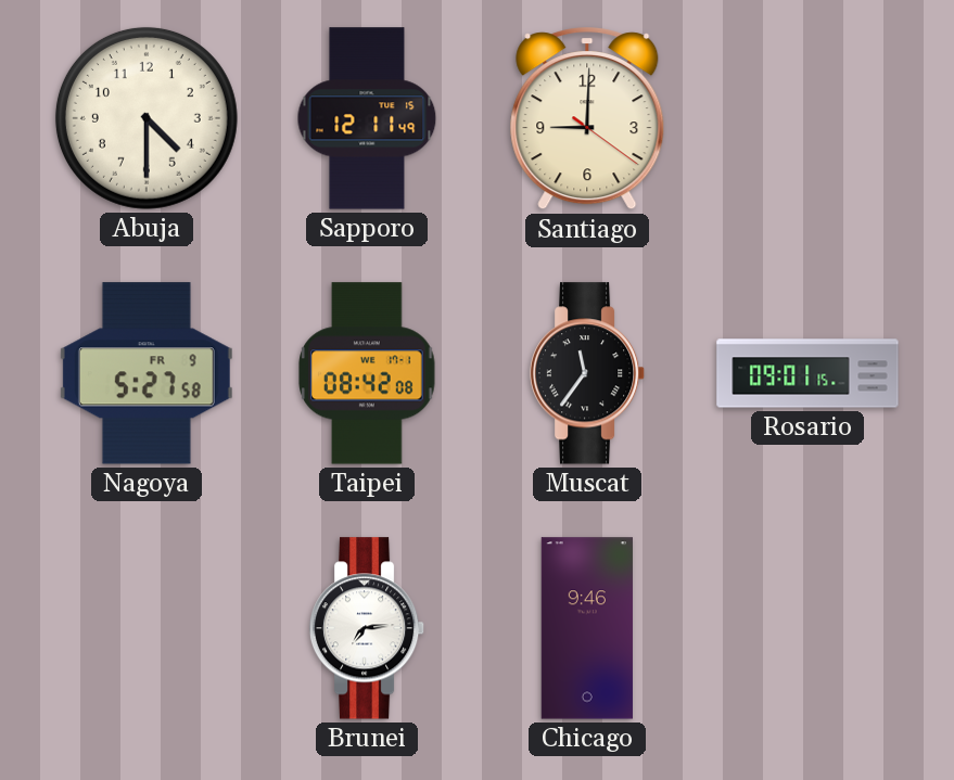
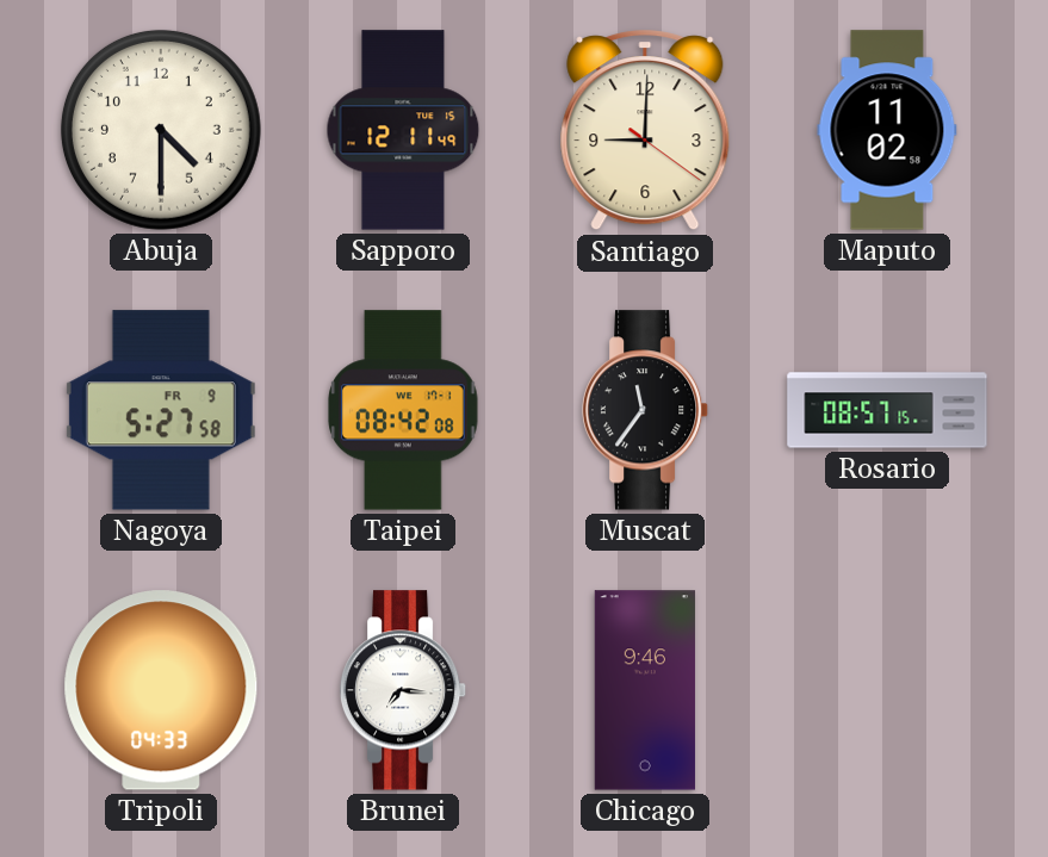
Maputo: none -> 11:02 (887, 130)
Rosario: 09:01 -> 08:57 (887, 410)
Tripoli: none -> 04:33 (161, 690)
Brunei: 7:14 -> 7:16 (403, 690)
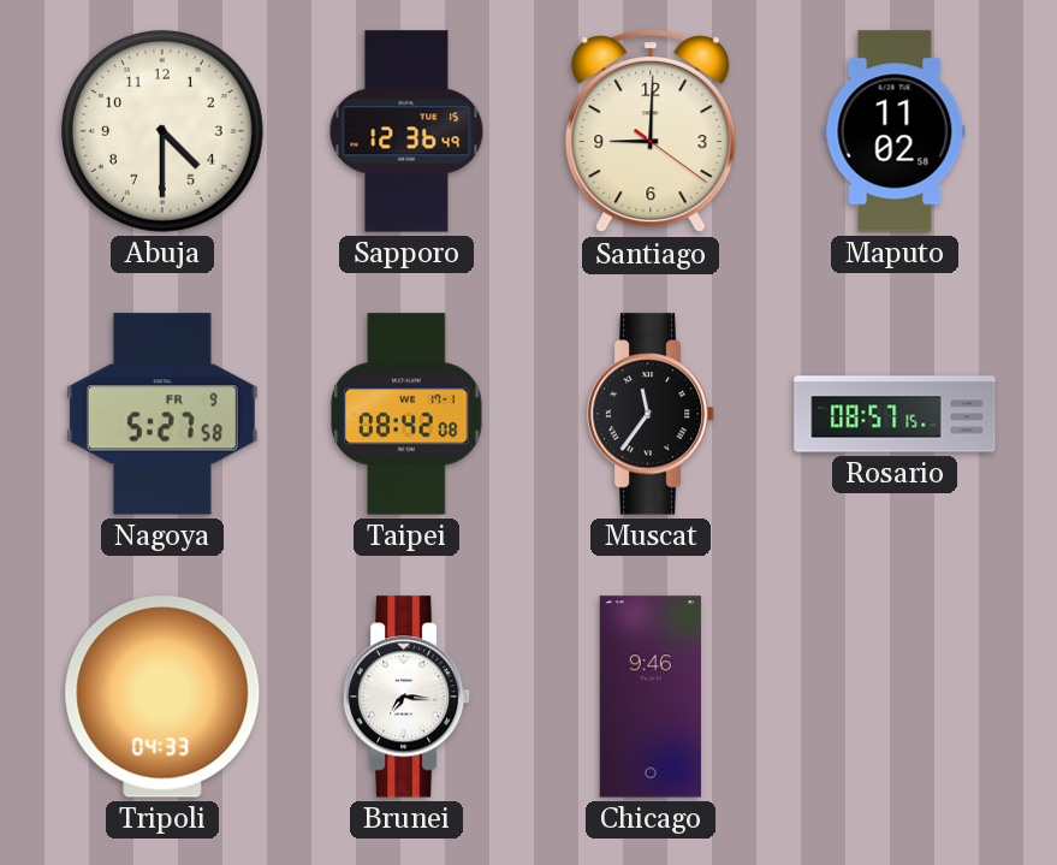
Sapporo: 12:11 -> 12:36 (406, 131)
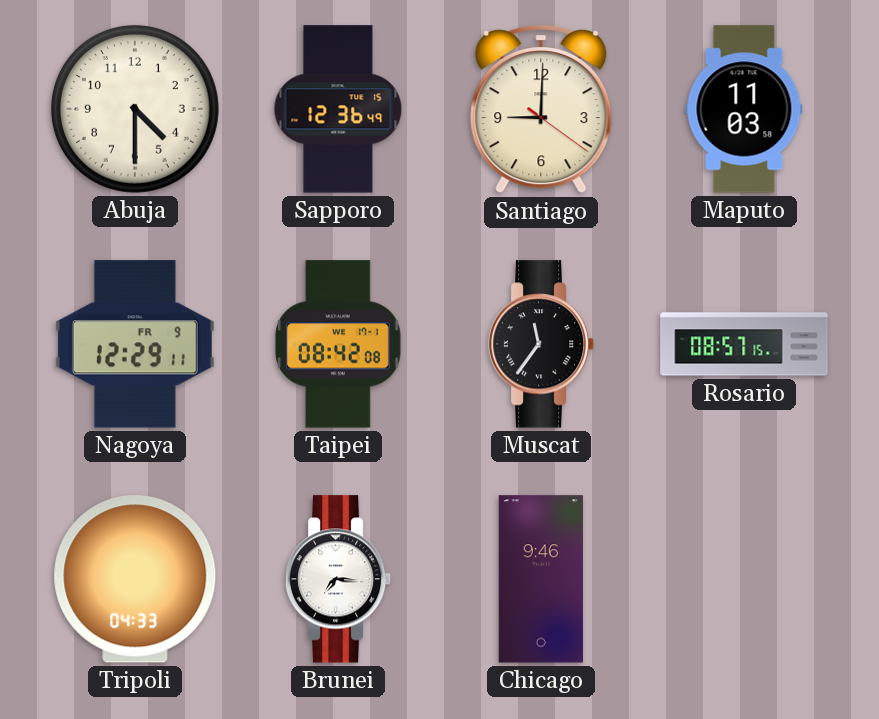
Maputo: 11:02 -> 11:03 (744, 109)
Nagoya: 5:27 -> 12:29 (135, 344)
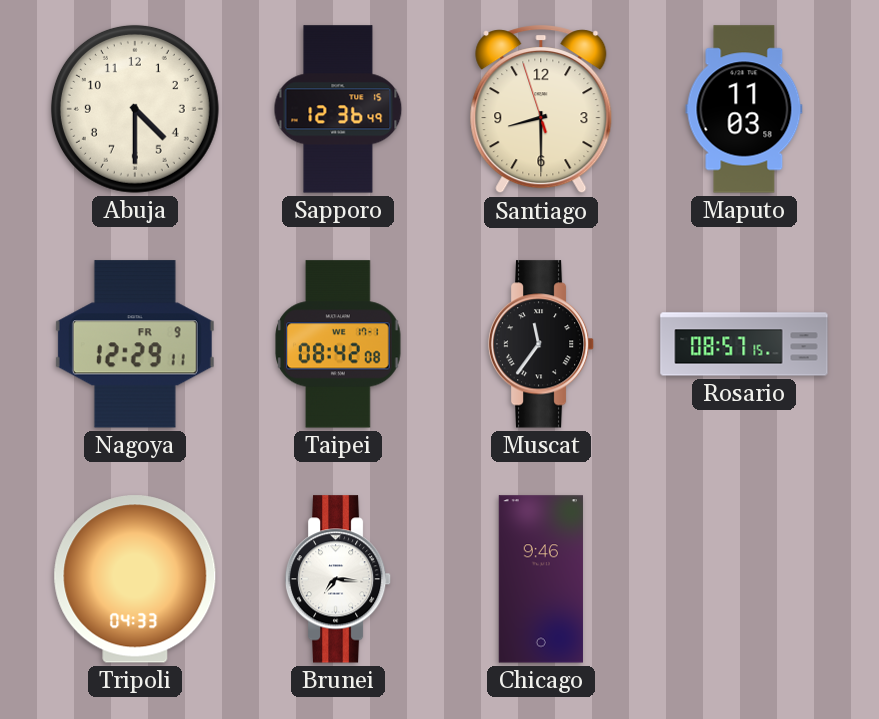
Santiago: 9:00 -> 8:29 (541, 110)
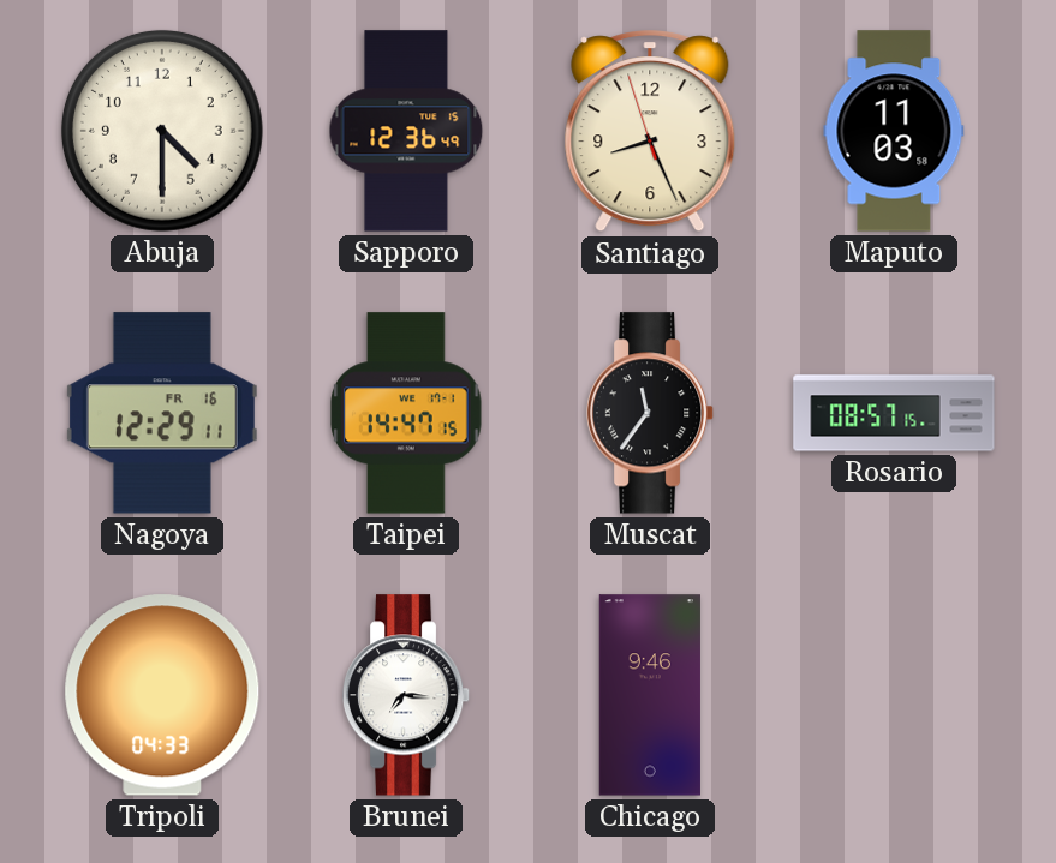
Santiago: 8:29 -> 8:25 (650, 132)
Nagoya date: FR 9 -> FR 16 (162, 413)
Taipei: 08:42 -> 14:47 (406, 413)
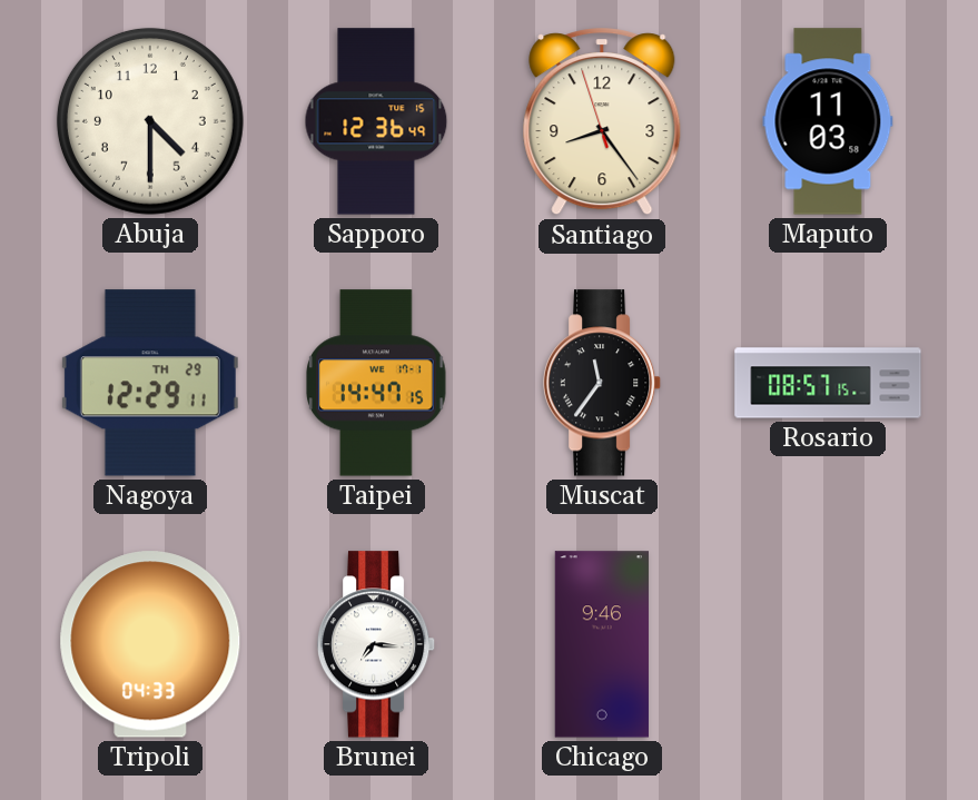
Santiago: 8:25 -> 8:23 (602, 122)
Nagoya date: FR 16 -> TH 29 (150, 383)
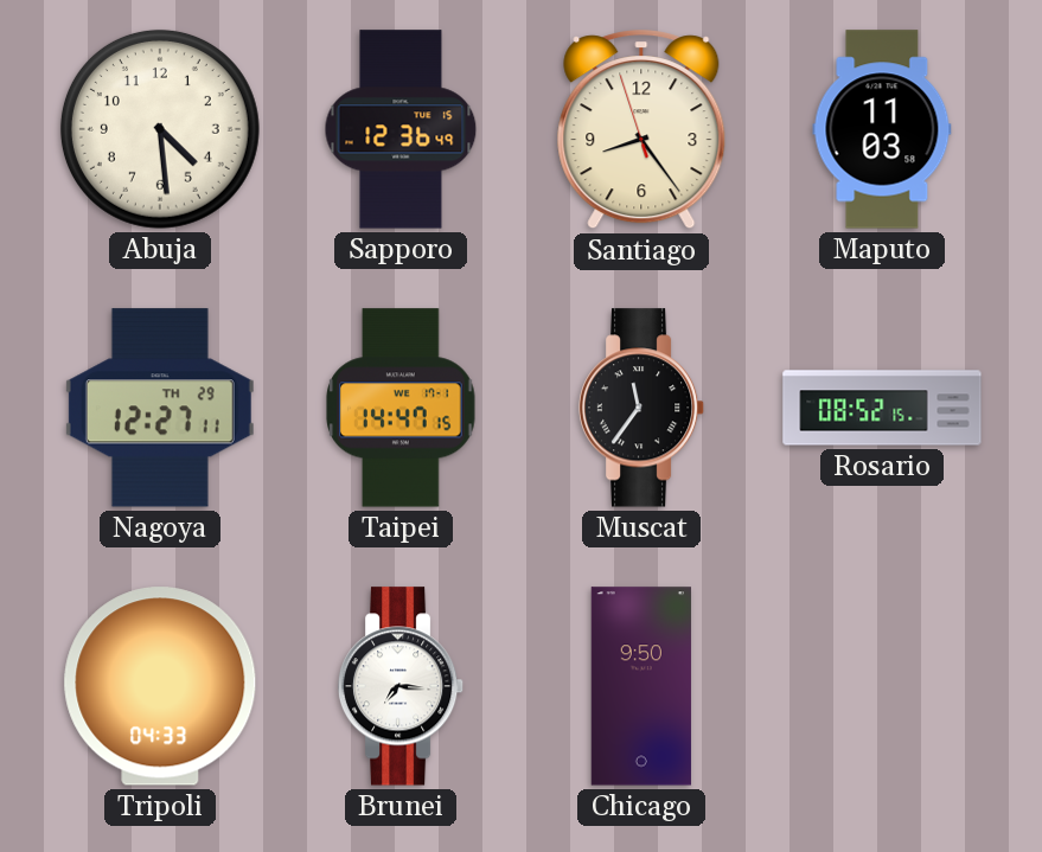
Abuja: 4:30 -> 4:29 (160, 129)
Nagoya: 12:29 -> 12:27 (160, 408)
Rosario: 08:57 -> 08:52 (882, 408)
Chicago: 9:46 -> 9:50 (641, 686)
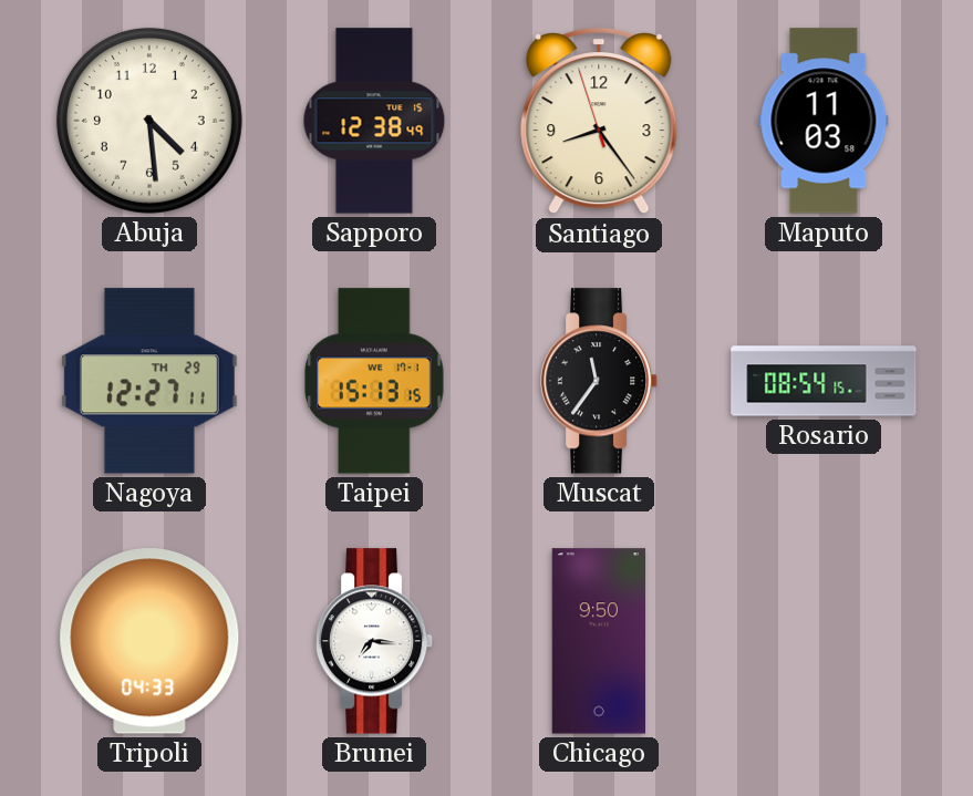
Sapporo: 12:36 -> 12:38 (374, 121)
Taipei: 14:47 -> 15:13 (374, 381)
Rosario: 08:52 -> 08:54 (824, 381)
